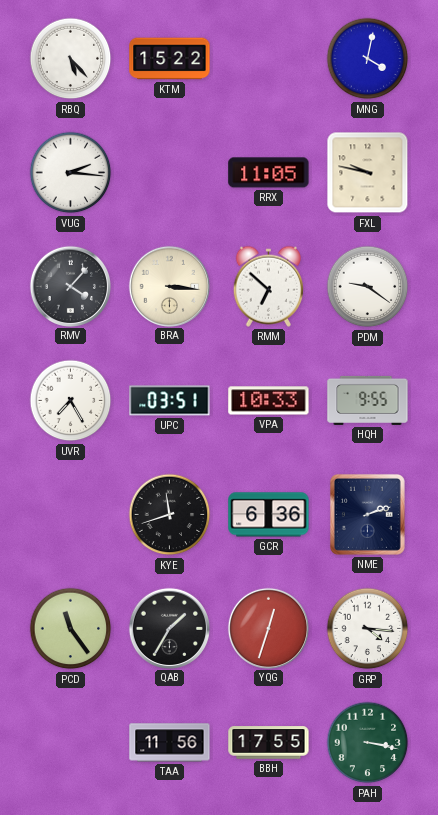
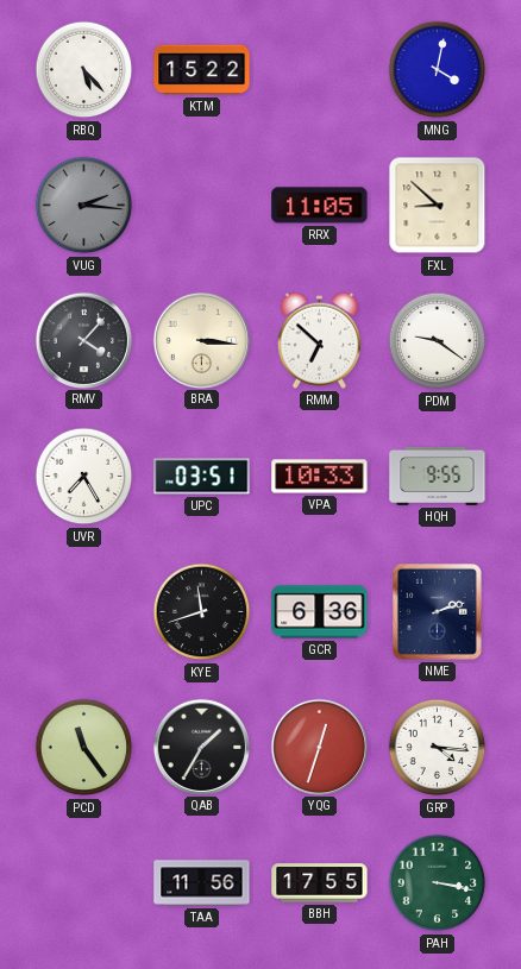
VUG dial: white -> grey (84, 206)
FXL: 9:47 -> 8:52 (438, 206)
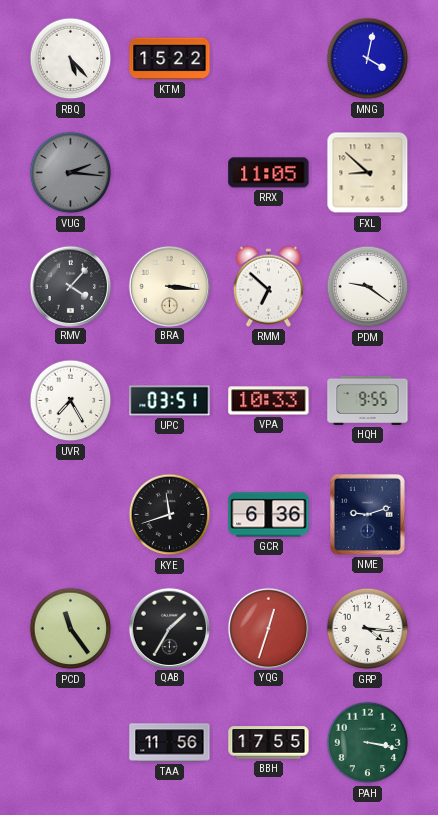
NME: 2:12 -> 9:12 (367, 514)
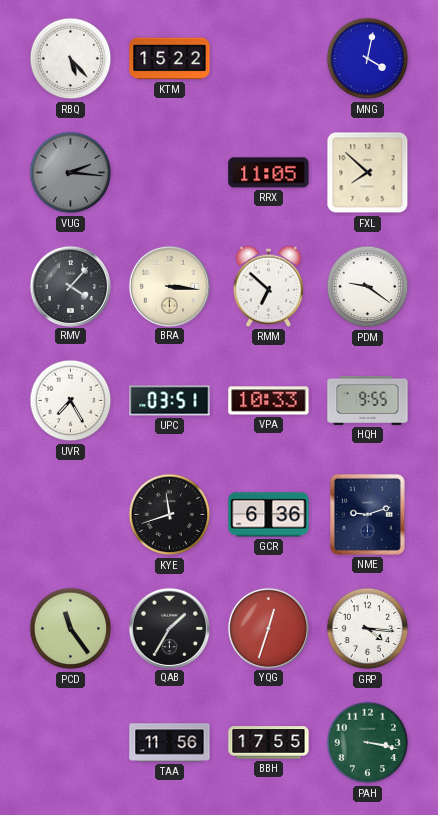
FXL: 8:52 -> 7:52 (368, 173)
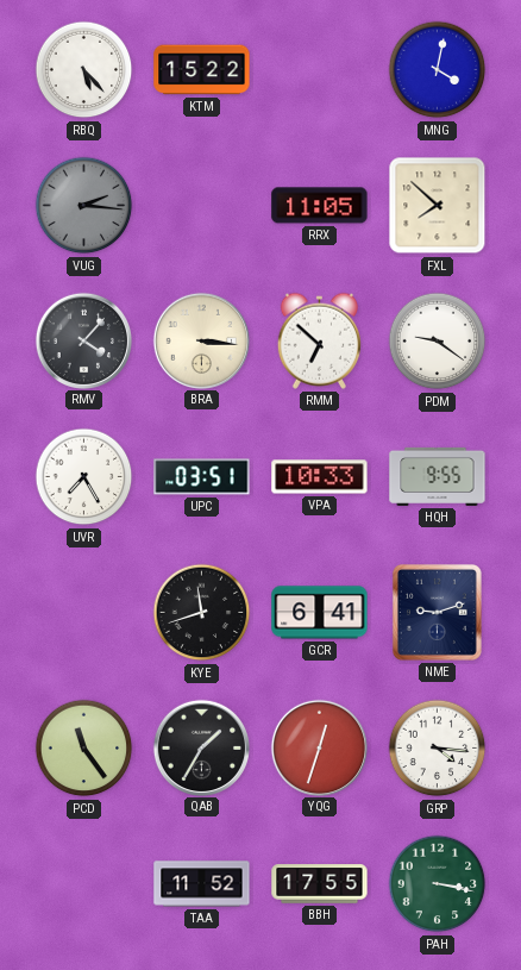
GCR: 6:36 -> 6:41 (320, 613)
TAA: 11:56 -> 11:52 (202, 884)
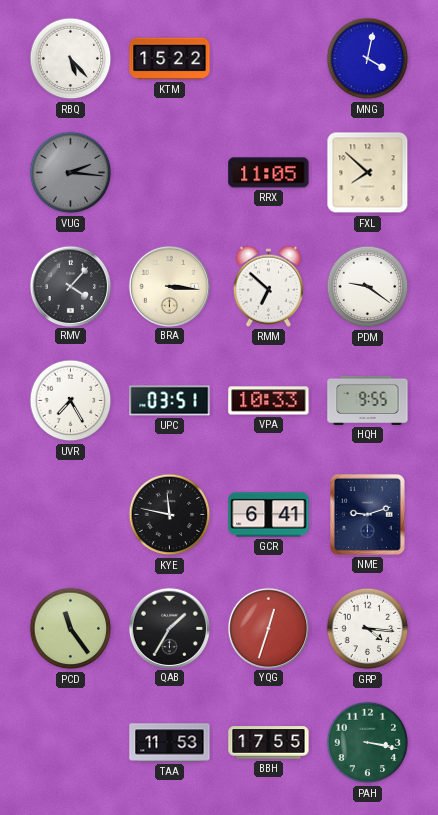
KYE: 11:42 -> 11:47 (170, 515)
TAA: 11:52 -> 11:53 (170, 743)
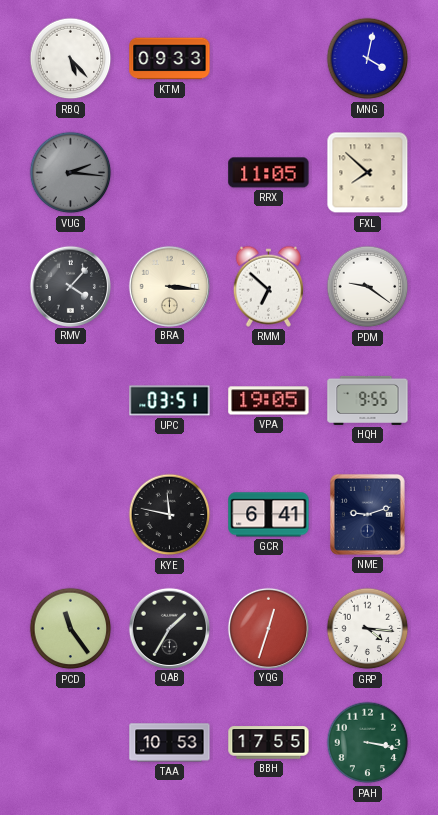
KTM: 15:22 -> 09:33 (170, 59)
UVR: 7:25 -> none (71, 401)
VPA: 10:33 -> 19:05 (269, 401)
TAA: 11:53 -> 10:53 (170, 743)
